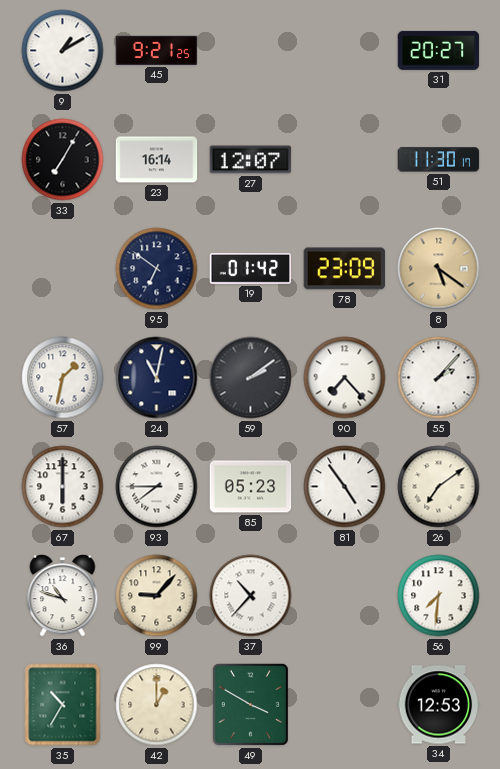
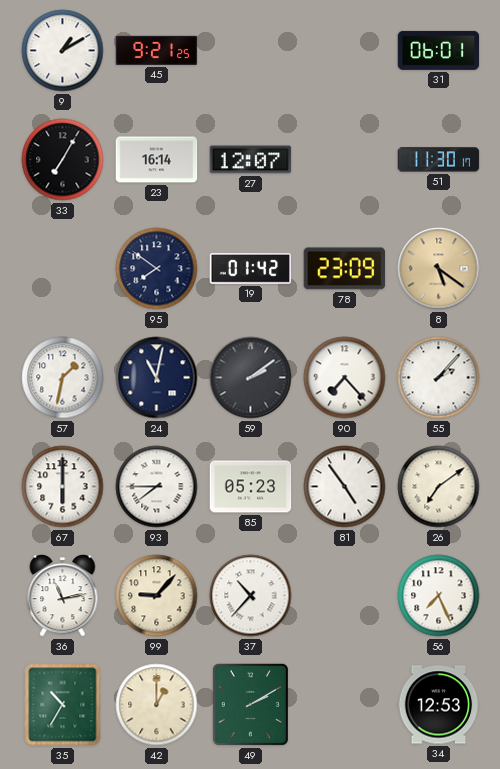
31: 20:27 -> 06:01 (439, 50)
95: 6:51 -> 7:51 (157, 269)
36: 10:48 -> 11:13 (63, 596)
56: 7:31 -> 7:26 (439, 596)
49: 3:50 -> 2:10 (250, 704)
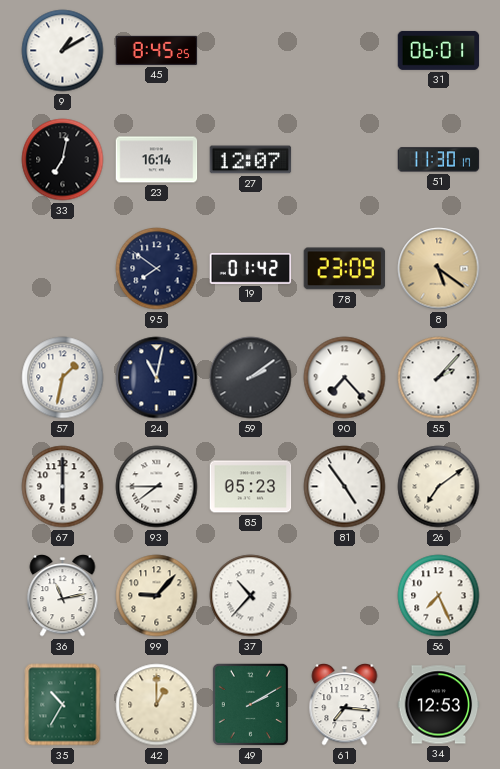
45: 9:21 -> 8:45 (157, 50)
33: 7:05 -> 7:02 (63, 160)
61: none -> 7:16 (345, 705)
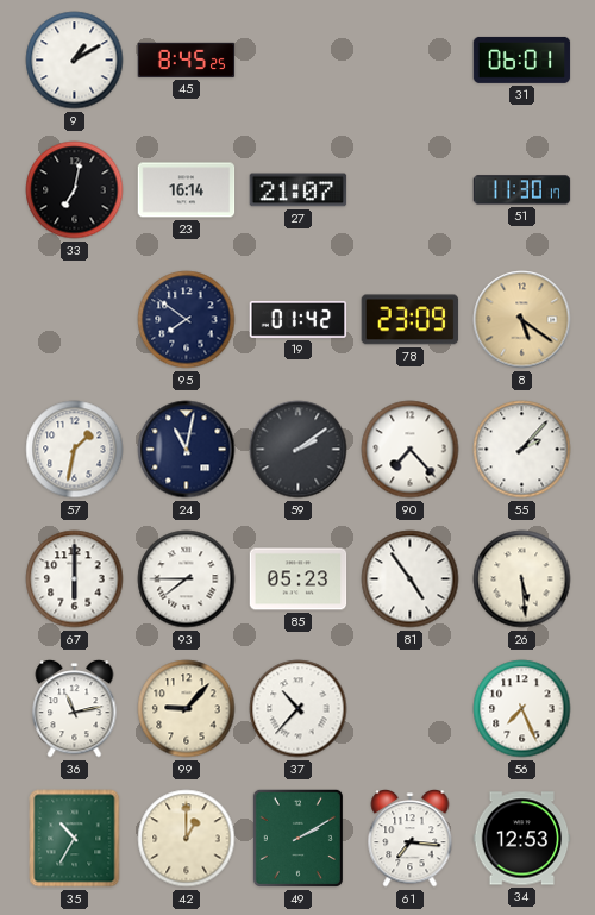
27: 12:07 -> 21:07 (299, 190)
26: 7:09 -> 5:29 (522, 579)
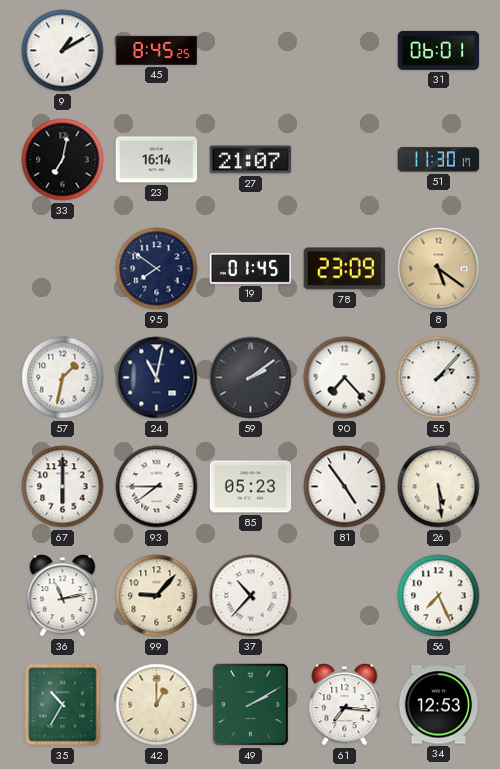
19: 01:42 -> 01:45 (251, 268)
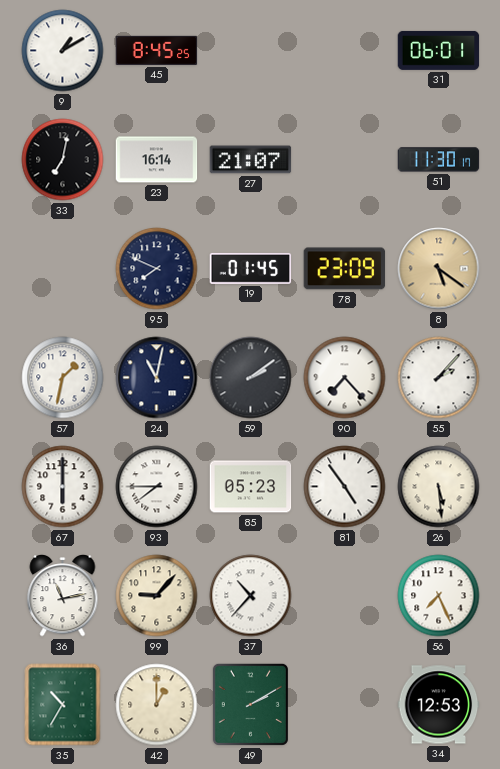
95: 7:51 -> 7:49 (157, 269)
61: 7:16 -> none (345, 705)
